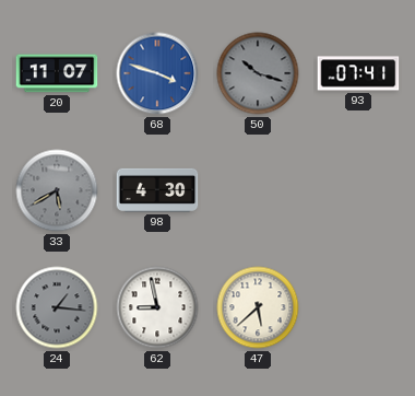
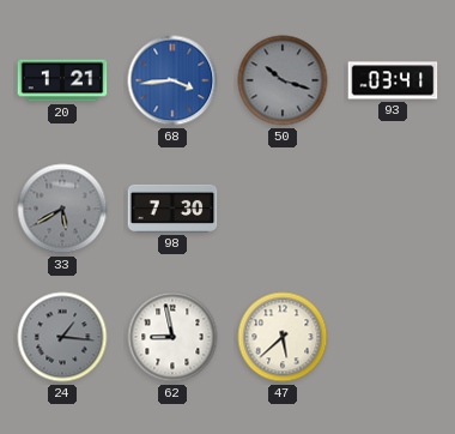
20: 11:07 -> 1:21 (62, 80)
68: 3:48 -> 3:44 (172, 80)
93: 07:41 -> 03:41 (393, 80)
98: 4:30 -> 7:30 (172, 209)
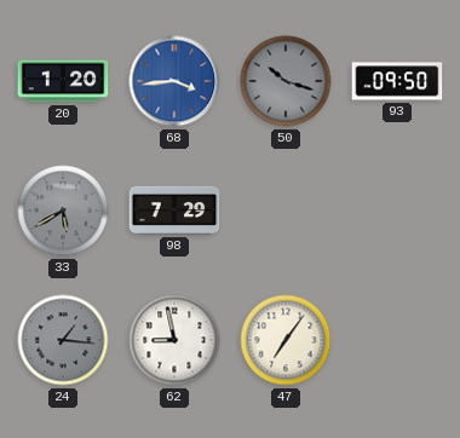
20: 1:21 -> 1:20 (63, 81)
93: 03:41 -> 09:50 (397, 81)
98: 7:30 -> 7:29 (174, 211)
47: 5:38 -> 7:06 (286, 340)
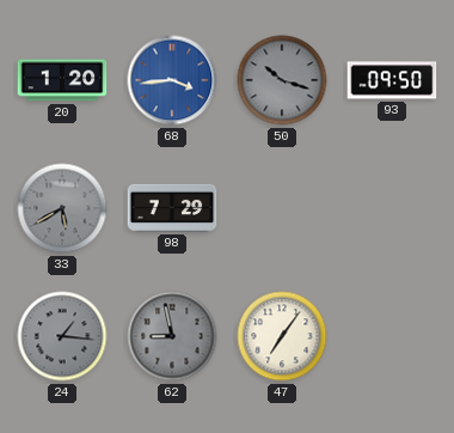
62 dial: white -> grey (172, 336)
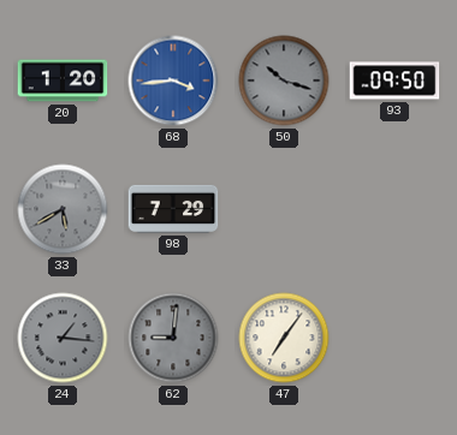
62: 8:58 -> 9:01 (173, 338)
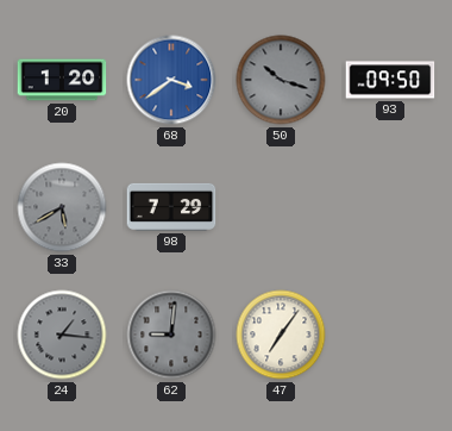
68: 3:44 -> 3:39 (171, 80)
